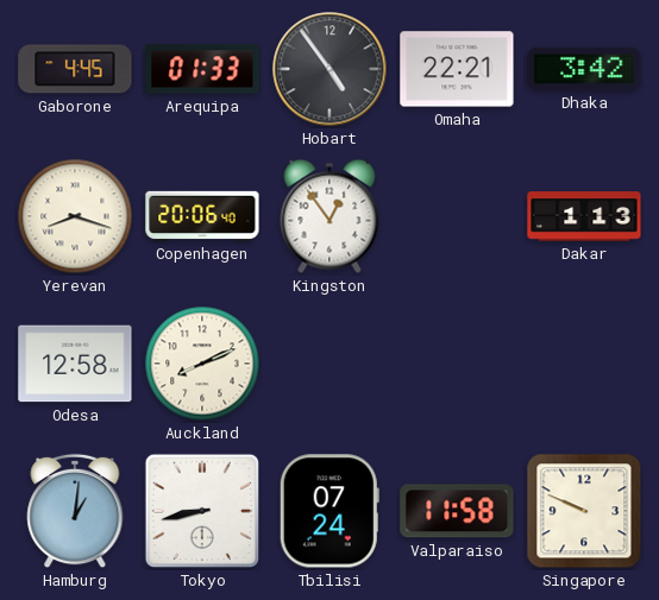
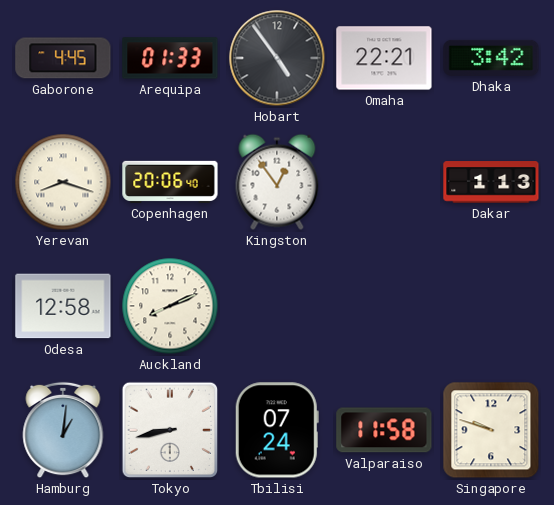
Singapore: 9:49 -> 9:48 (491, 430)
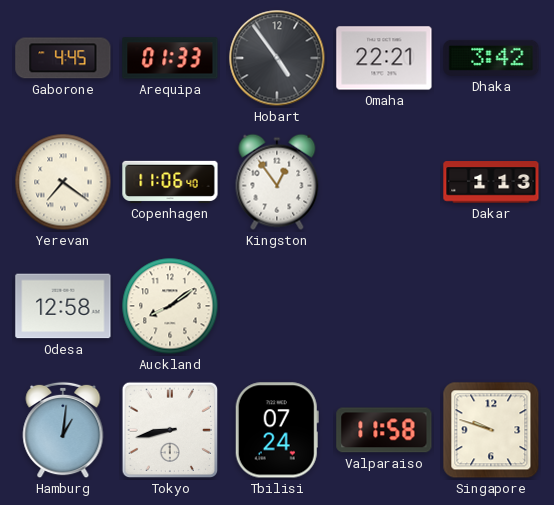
Yerevan: 8:18 -> 7:21 (63, 182)
Copenhagen: 20:06 -> 11:06 (170, 182)
Auckland: 8:11 -> 8:09 (170, 306)
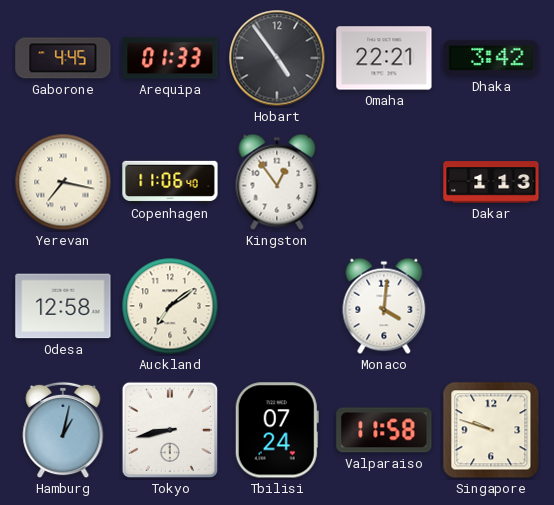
Yerevan: 7:21 -> 7:17 (63, 182)
Auckland: 8:09 -> 7:09 (170, 306)
Monaco: none -> 4:01 (384, 306)
Hamburg: 1:01 -> 1:02 (63, 430)
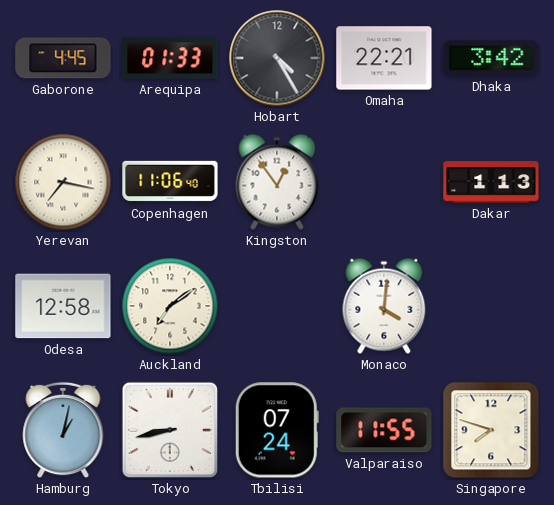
Hobart: 4:54 -> 4:25 (277, 58)
Valparaiso: 11:58 -> 11:55 (384, 430)
Singapore: 9:48 -> 7:48 (491, 430)
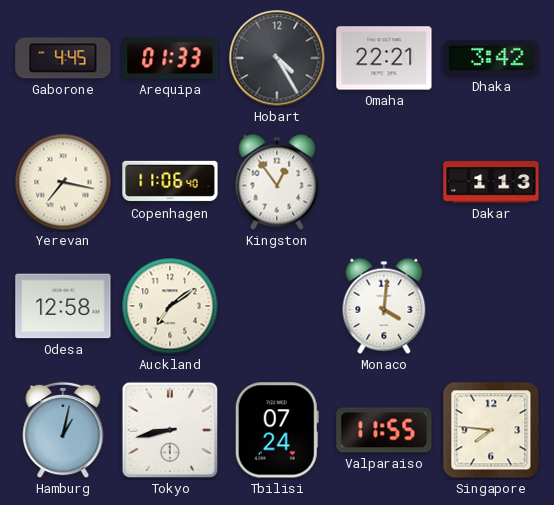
Singapore: 7:48 -> 7:46 (491, 430)
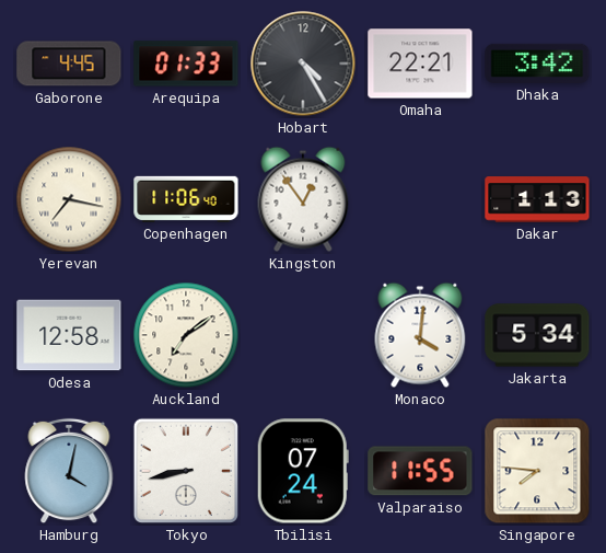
Jakarta: none -> 5:34 (537, 335)
Hamburg: 1:02 -> 4:02 (69, 471)
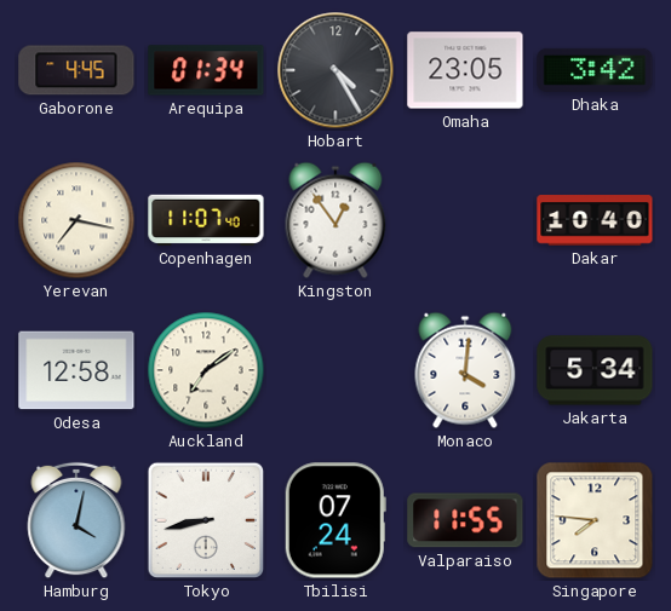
Arequipa: 01:33 -> 01:34 (206, 70)
Omaha: 22:21 -> 23:05 (465, 70)
Copenhagen: 11:06 -> 11:07 (206, 220)
Dakar: 1:13 -> 10:40 (595, 220)
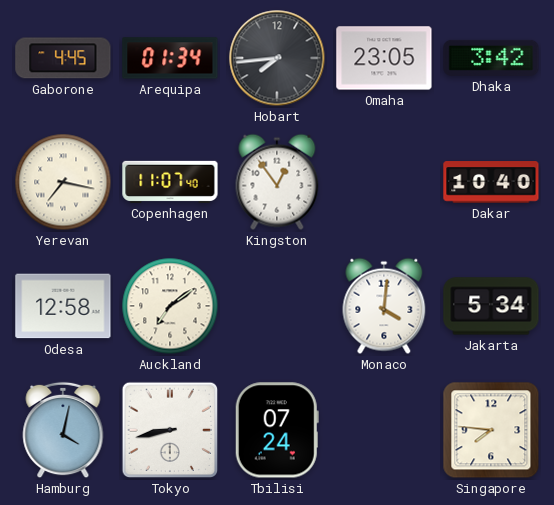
Hobart: 4:25 -> 7:44 (277, 58)
Valparaiso: 11:55 -> none (465, 520)
